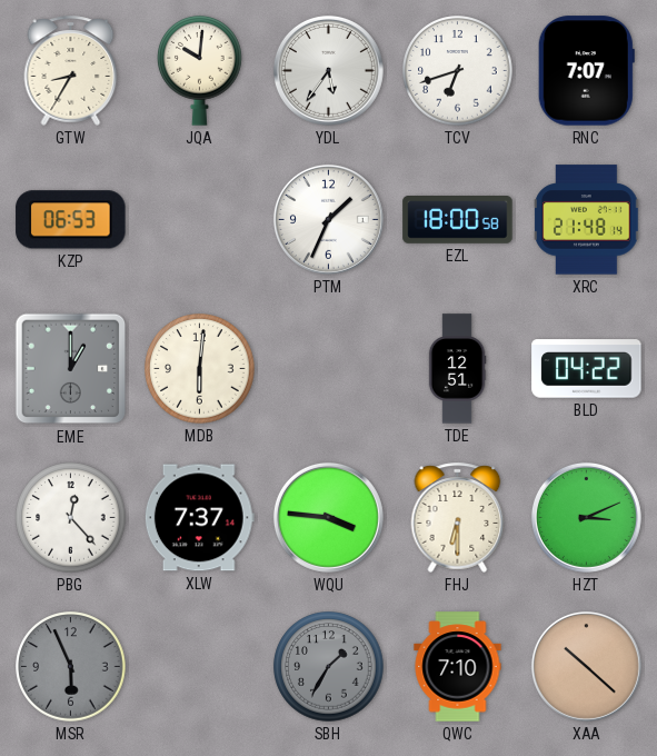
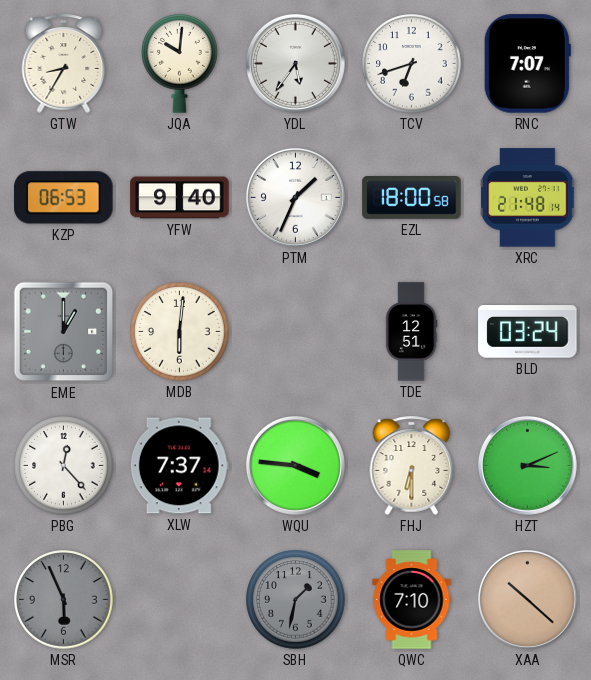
YFW: none -> 9:40 (180, 198)
BLD: 04:22 -> 03:24 (528, 332)
SBH: 1:35 -> 1:32 (296, 600)
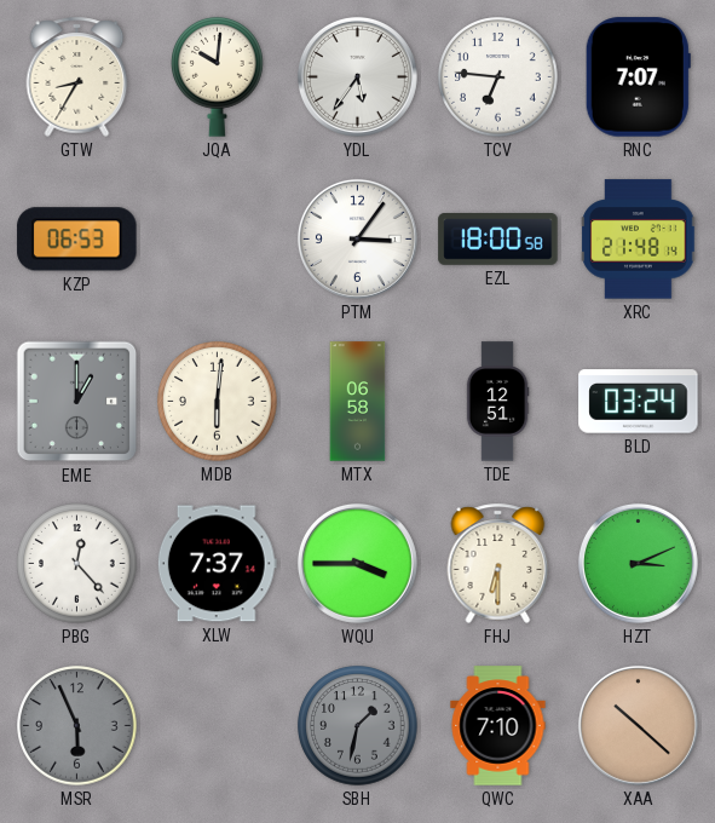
TCV: 6:42 -> 6:46 (498, 77)
YFW: 9:40 -> none (180, 198)
PTM: 1:34 -> 3:06 (357, 238)
MTX: none -> 06:58 (358, 402)
WQU: 3:46 -> 3:45 (357, 563)
